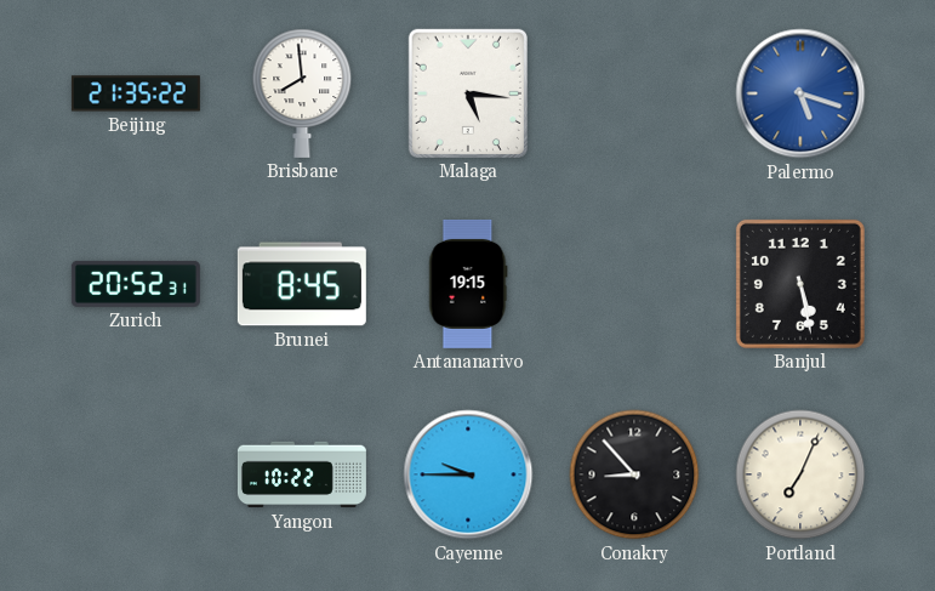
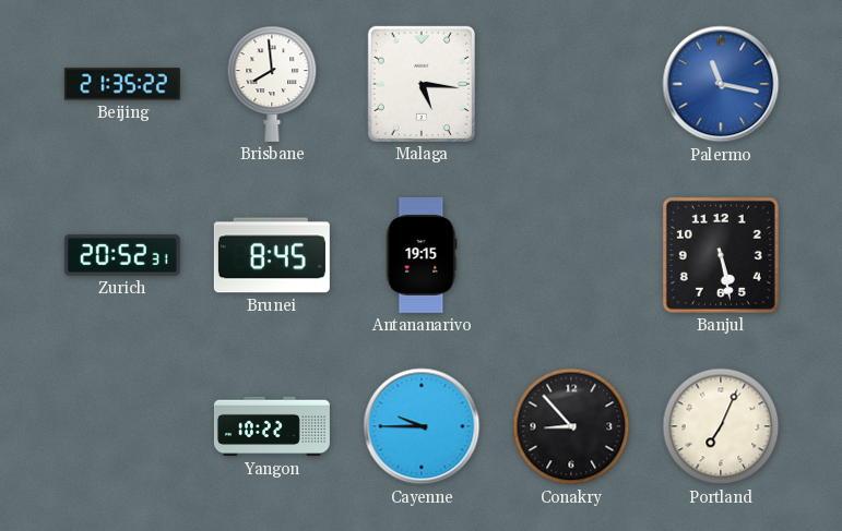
Palermo: 5:18 -> 11:17 (721, 84)
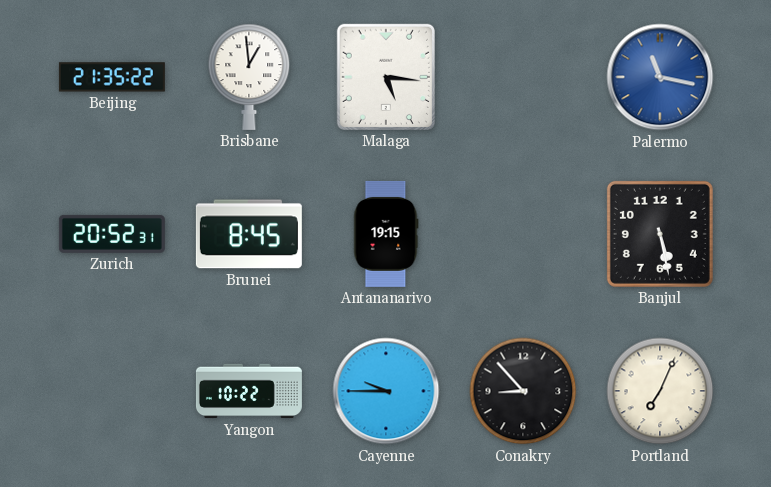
Brisbane: 7:59 -> 12:59 (249, 77)
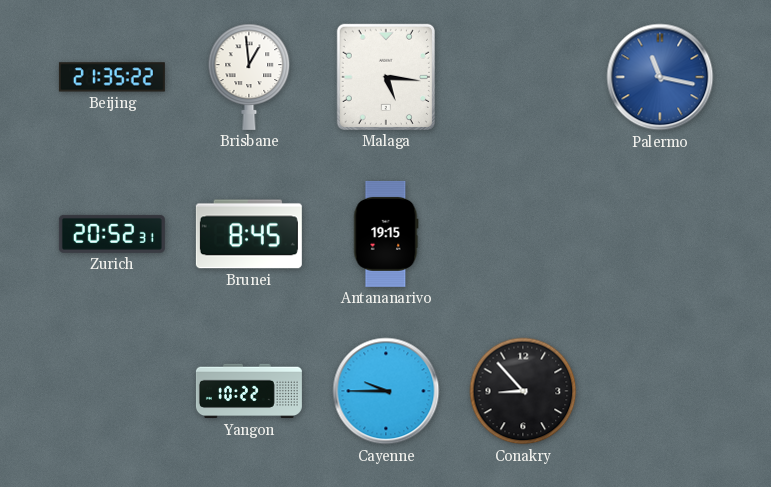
Banjul: 5:28 -> none (660, 234)
Portland: 7:04 -> none (660, 391)
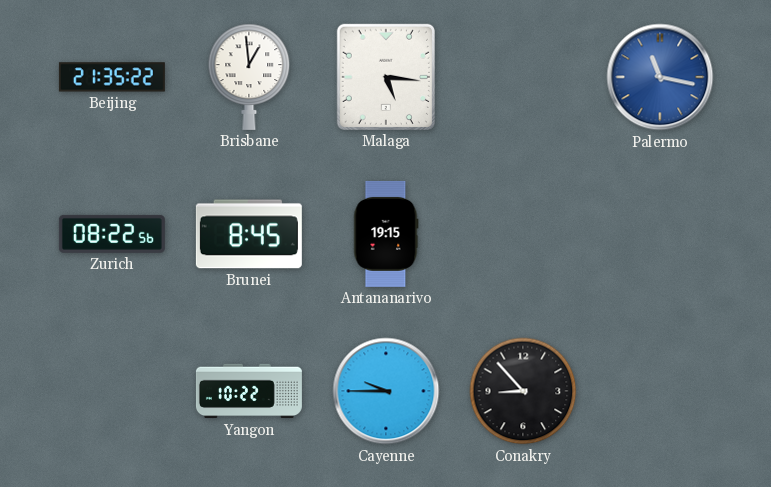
Zurich: 20:52 -> 08:22 (112, 234)
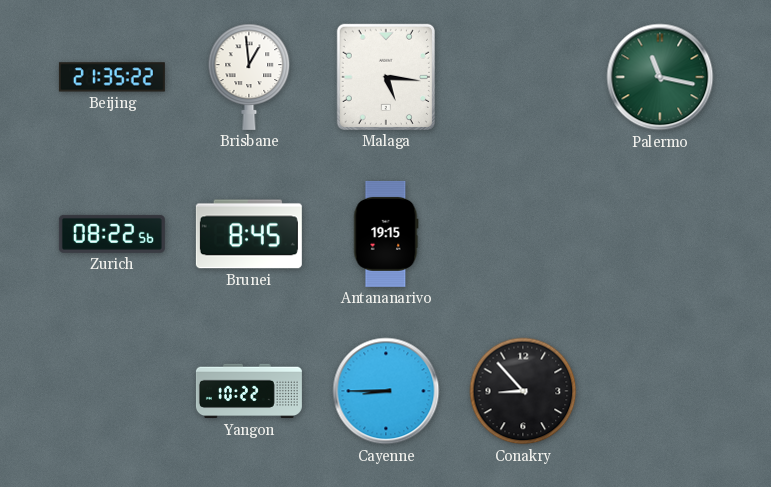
Palermo dial: blue -> green (660, 77)
Cayenne: 9:45 -> 8:45 (386, 391)
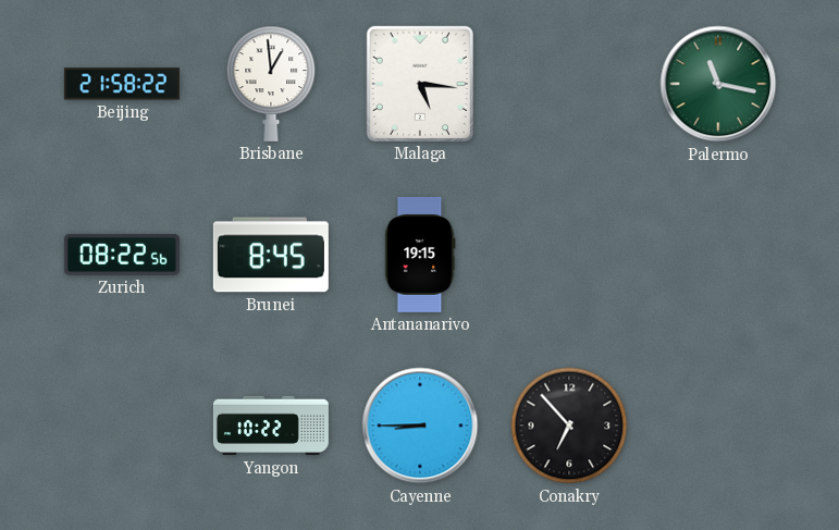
Beijing: 21:35 -> 21:58 (122, 84)
Conakry: 8:53 -> 6:53 (569, 426)
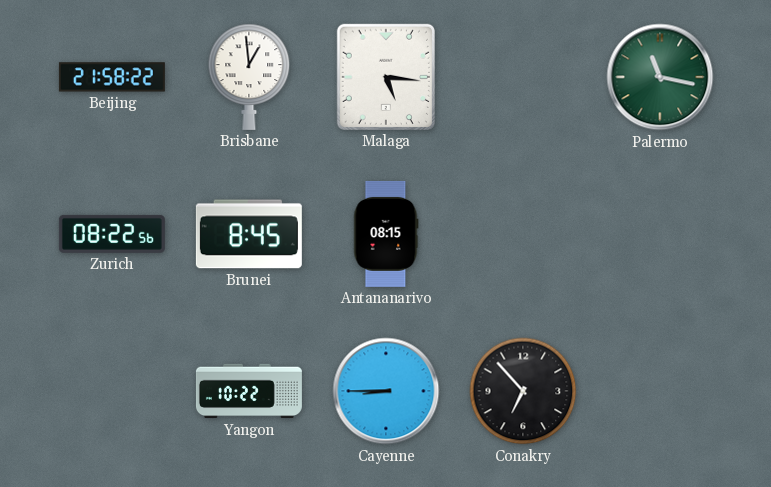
Antananarivo: 19:15 -> 08:15 (386, 234)
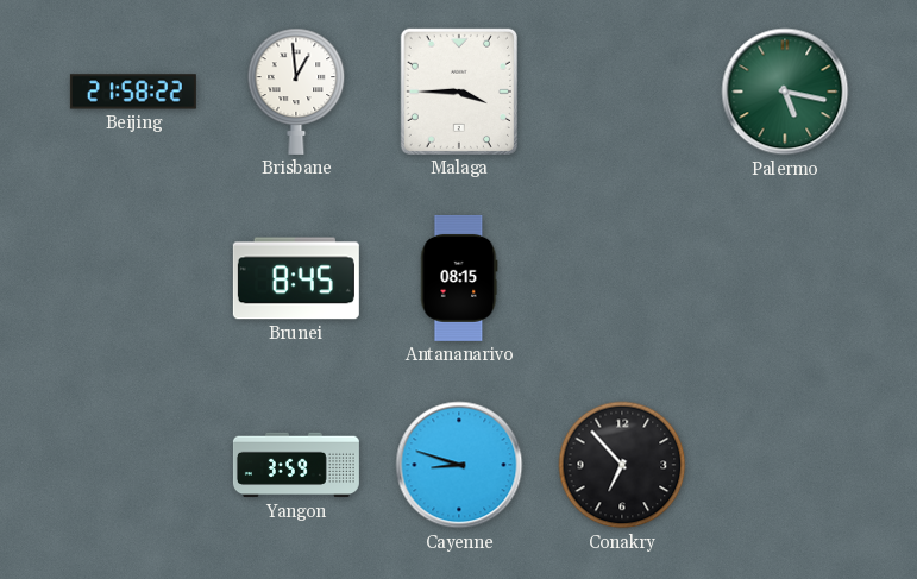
Malaga: 5:16 -> 3:45 (459, 92)
Palermo: 11:17 -> 5:17 (785, 92)
Zurich: 08:22 -> none (112, 234)
Yangon: 10:22 -> 3:59 (296, 465)
Cayenne: 8:45 -> 8:48 (459, 465)
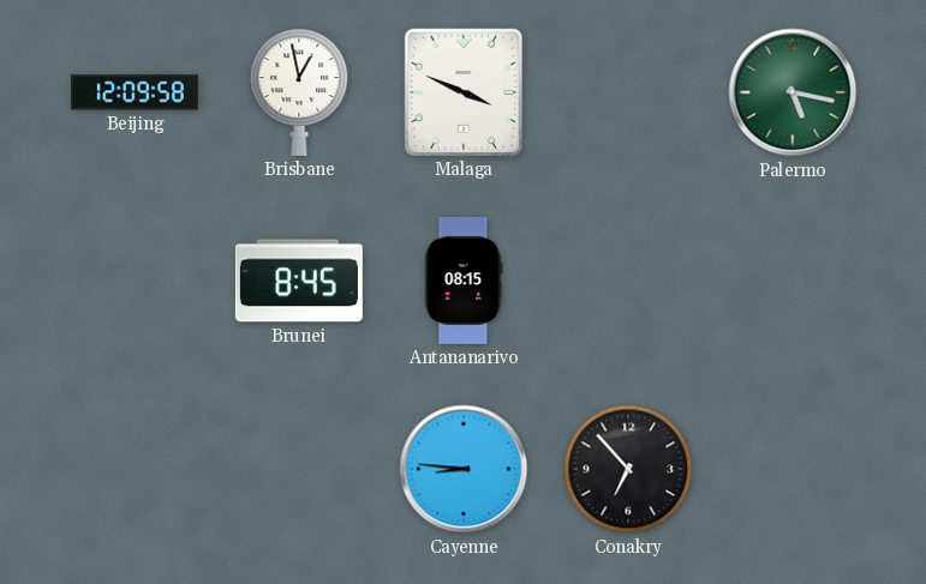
Beijing: 21:58 -> 12:09 (135, 92)
Brisbane: 12:59 -> 12:58 (299, 92)
Malaga: 3:45 -> 3:49 (464, 92)
Yangon: 3:59 -> none (296, 465)
Cayenne: 8:48 -> 8:46 (464, 469)
